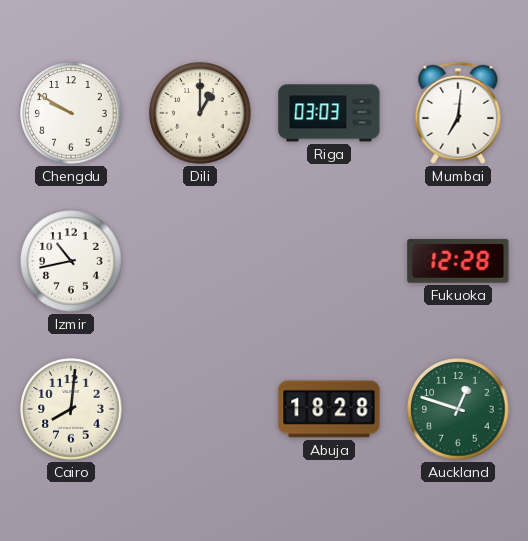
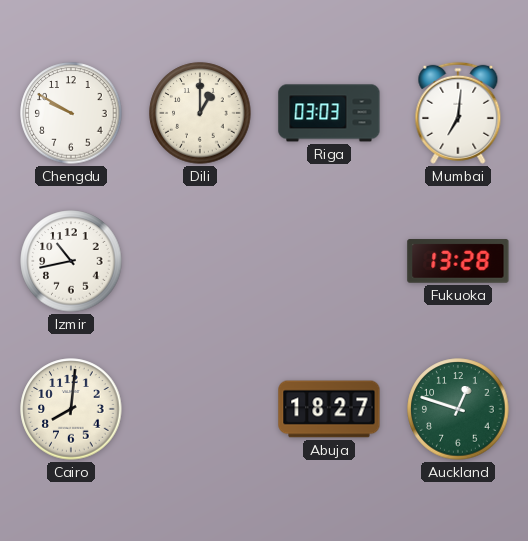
Fukuoka: 12:28 -> 13:28 (458, 261)
Abuja: 18:28 -> 18:27 (329, 409)
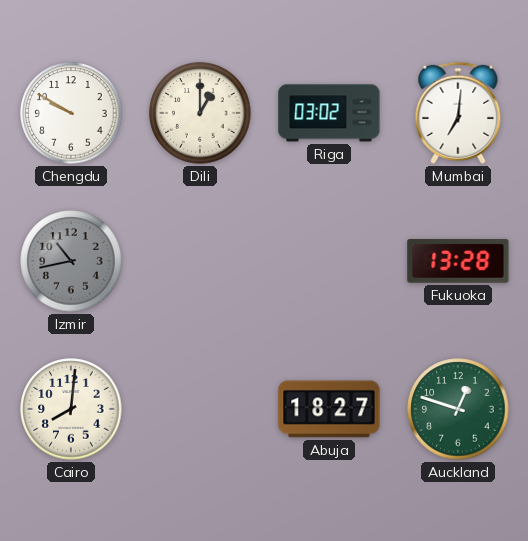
Riga: 03:03 -> 03:02 (329, 113)
Izmir dial: white -> grey (71, 261)
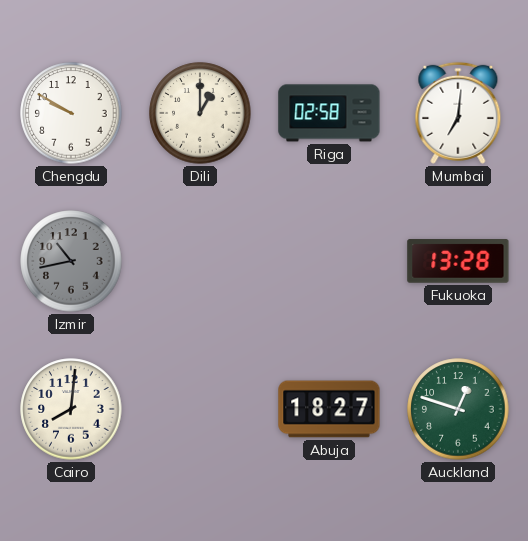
Riga: 03:02 -> 02:58 (329, 113)
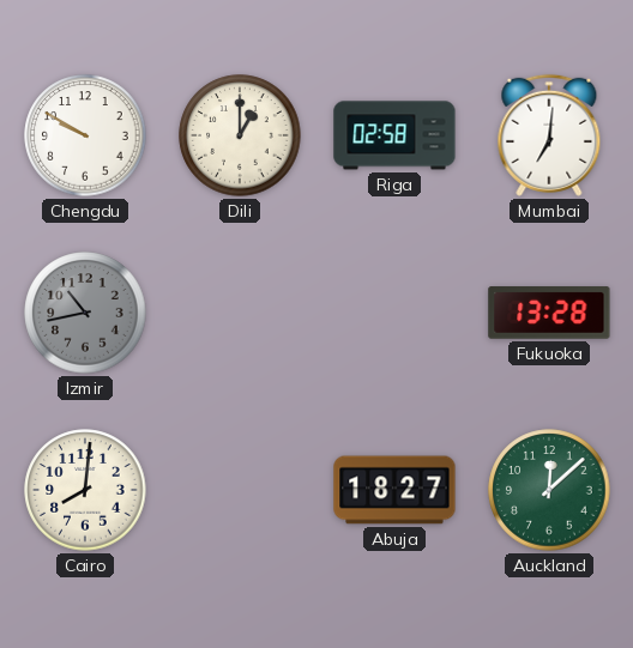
Auckland: 12:48 -> 12:08 (549, 490)
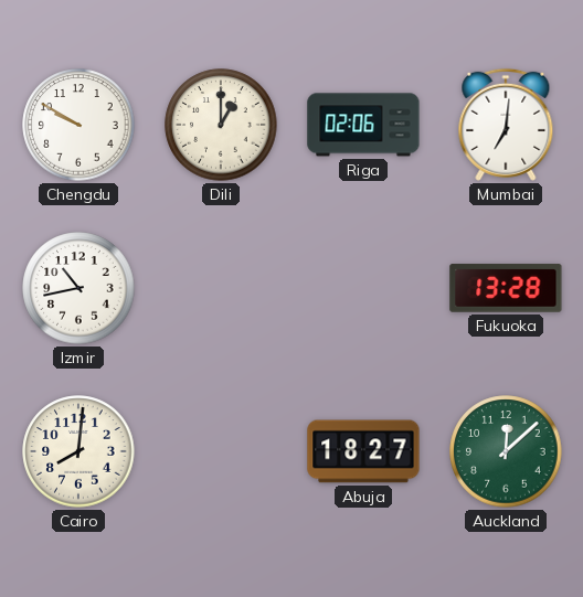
Riga: 02:58 -> 02:06 (363, 125)
Izmir dial: grey -> white (78, 288)
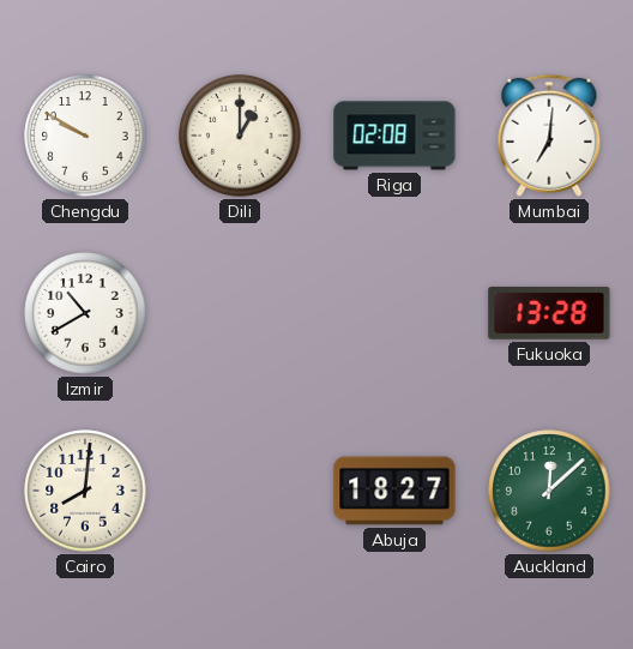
Riga: 02:06 -> 02:08 (394, 136)
Izmir: 10:43 -> 10:40 (85, 313)
